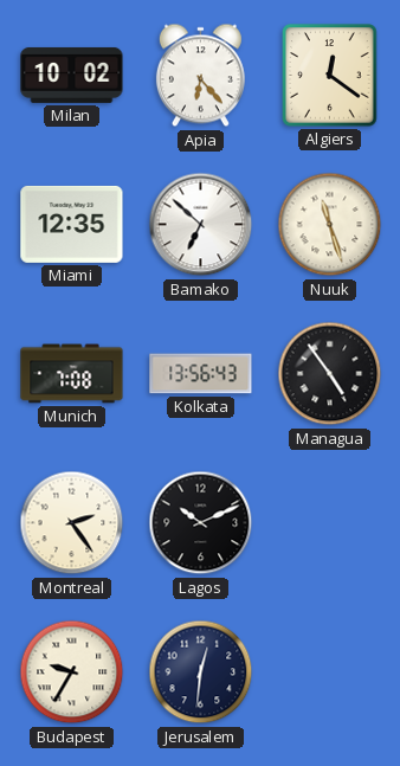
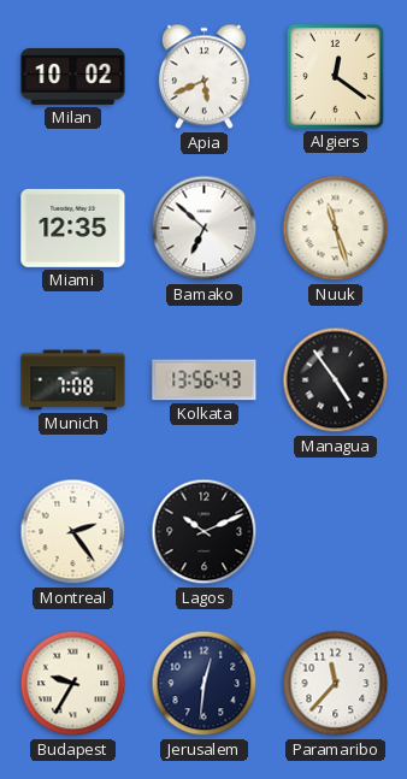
Apia: 6:23 -> 5:41 (203, 77)
Paramaribo: none -> 11:37 (336, 684)
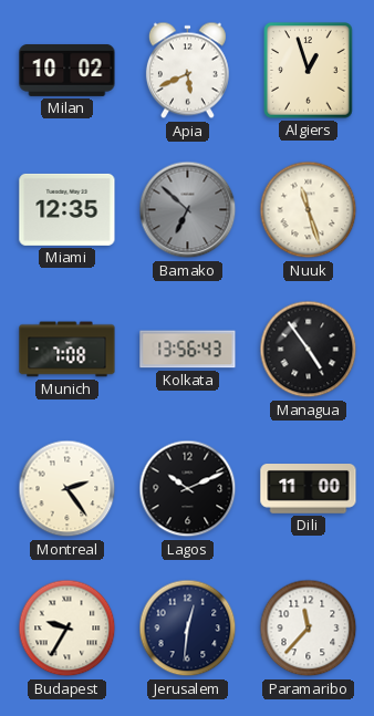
Algiers: 12:21 -> 12:57 (309, 71)
Bamako dial: white -> grey (188, 210)
Dili: none -> 11:00 (309, 489)
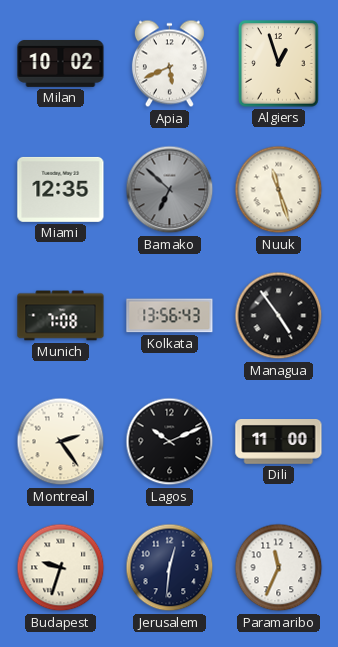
Budapest: 9:35 -> 9:33 (61, 568)
Paramaribo: 11:37 -> 11:34 (279, 568)
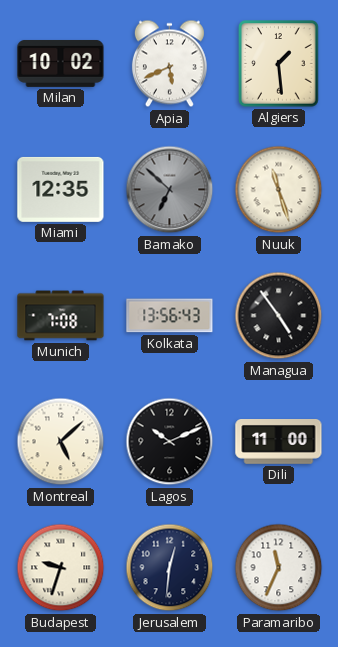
Algiers: 12:57 -> 1:29 (279, 64)
Montreal: 2:24 -> 5:08 (61, 442)
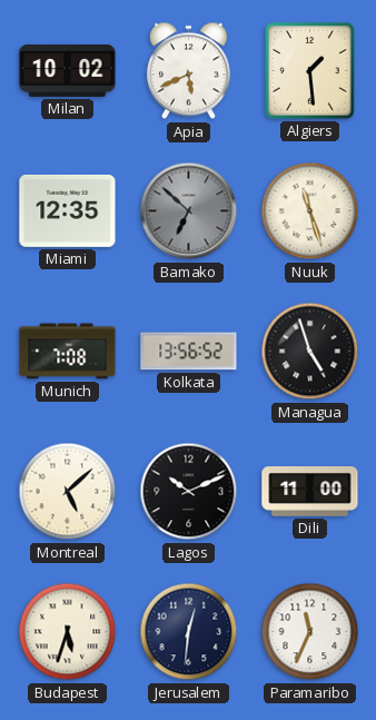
Kolkata: 13:56:43 -> 13:56:52 (189, 352)
Managua: 4:54 -> 4:57 (310, 352)
Budapest: 9:33 -> 5:33 (68, 632)
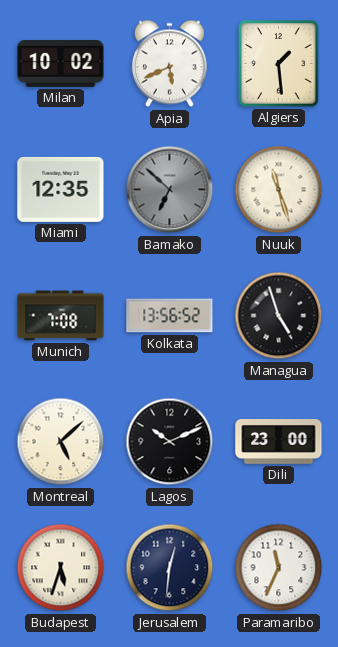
Dili: 11:00 -> 23:00 (279, 442)
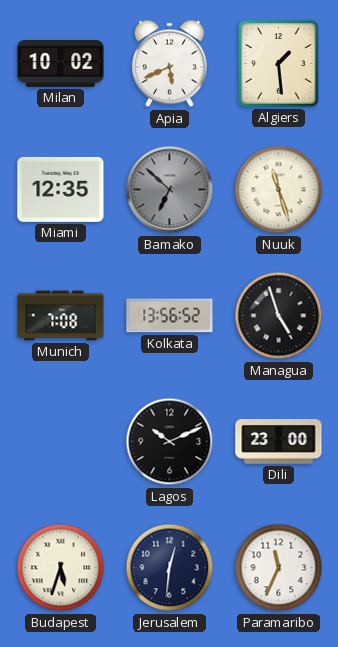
Montreal: 5:08 -> none (61, 442)
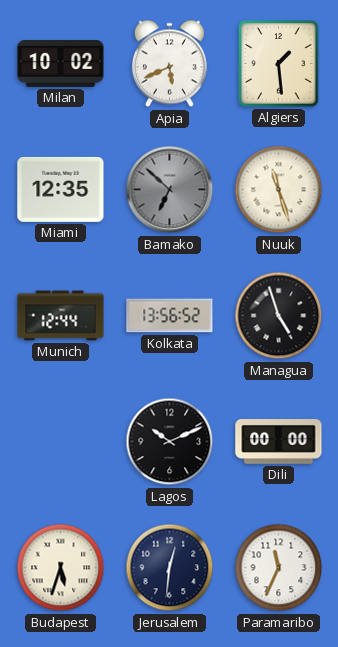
Munich: 7:08 -> 12:44 (61, 316)
Dili: 23:00 -> 00:00 (279, 442)
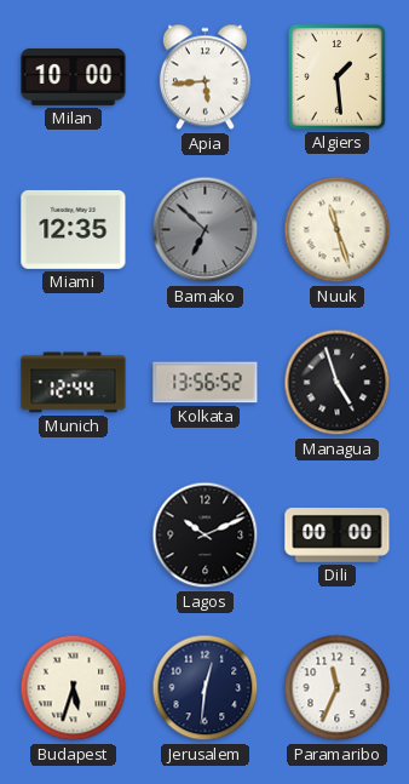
Milan: 10:02 -> 10:00 (74, 76)
Apia: 5:41 -> 5:44 (204, 78)
